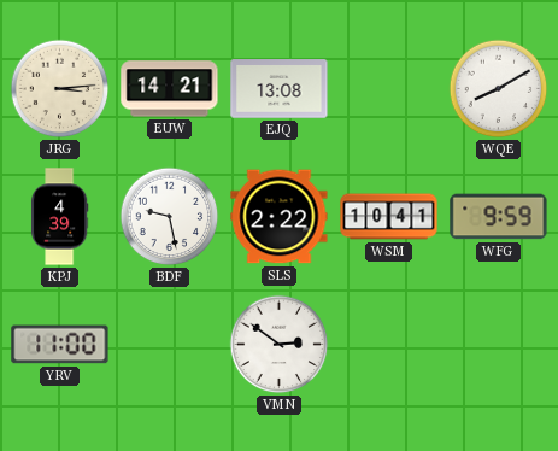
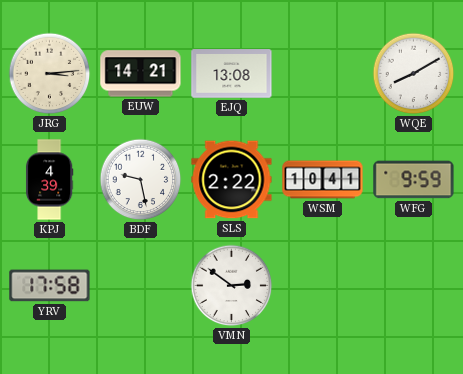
YRV: 11:00 -> 17:58 (50, 286)
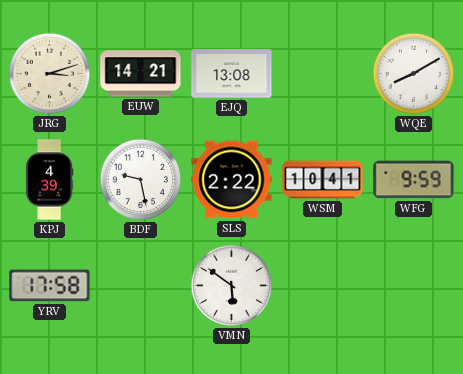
JRG: 3:14 -> 3:12 (50, 74)
VMN: 2:51 -> 5:51 (232, 286)
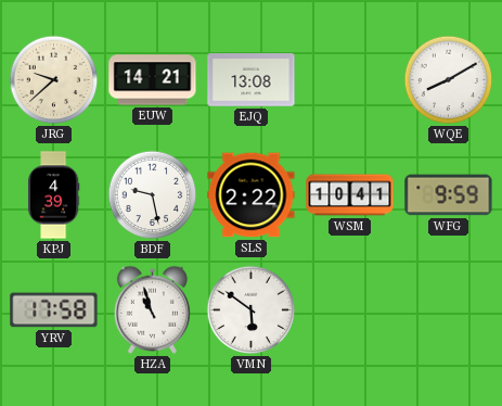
JRG: 3:12 -> 9:38 (54, 80)
HZA: none -> 10:57 (152, 309)
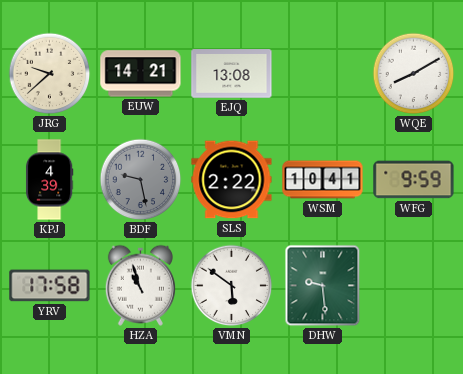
BDF dial: white -> grey (141, 180)
DHW: none -> 9:29 (323, 286)
